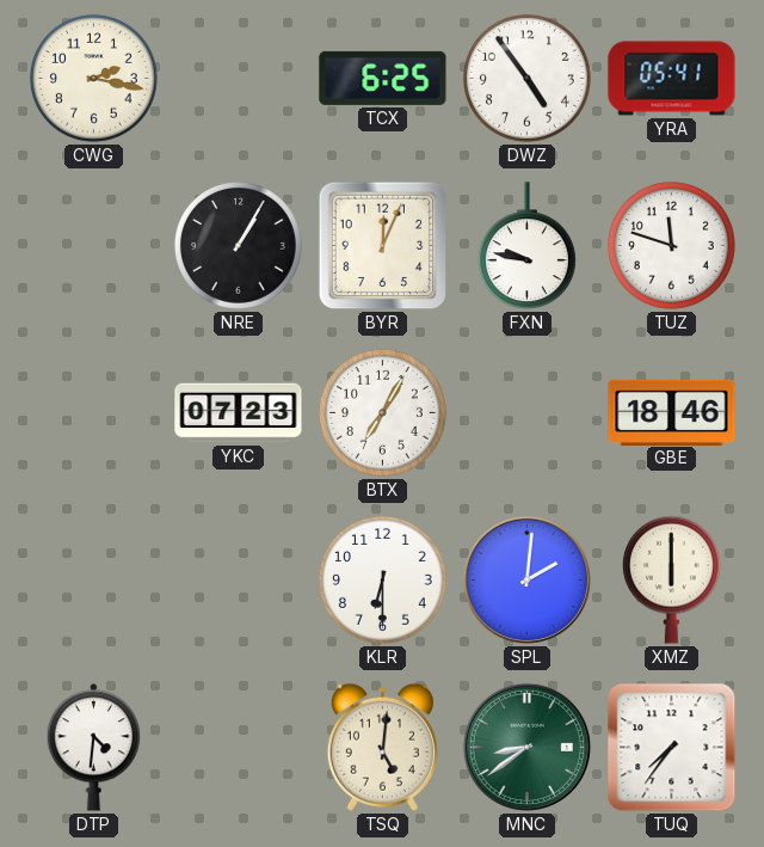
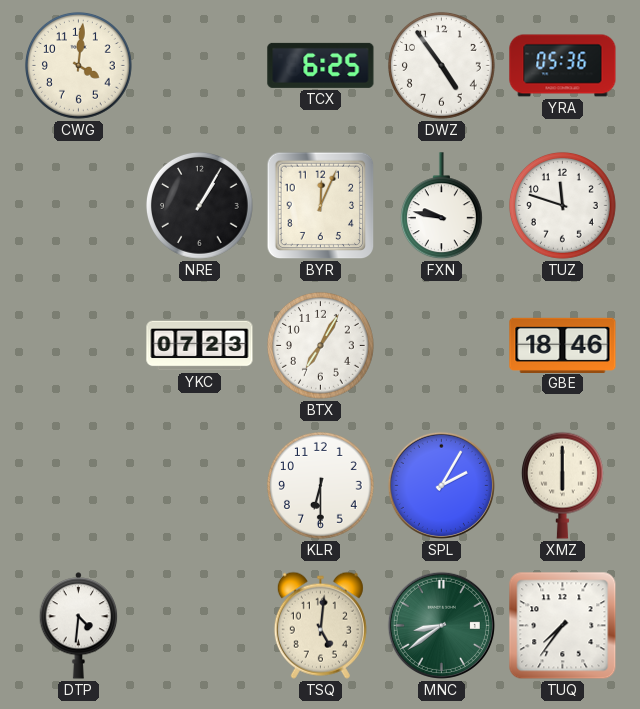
CWG: 2:17 -> 4:01 (79, 66)
YRA: 05:41 -> 05:36 (563, 66)
SPL: 2:01 -> 2:05 (441, 485)
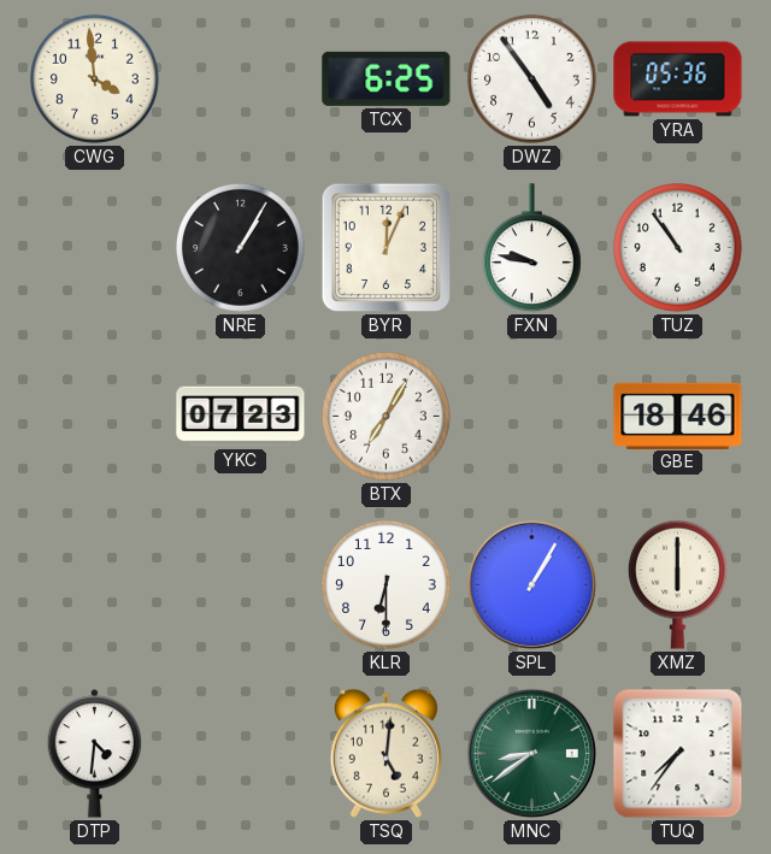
CWG: 4:01 -> 3:59 (95, 79)
TUZ: 11:48 -> 10:54 (678, 248)
SPL: 2:05 -> 1:05 (531, 584)
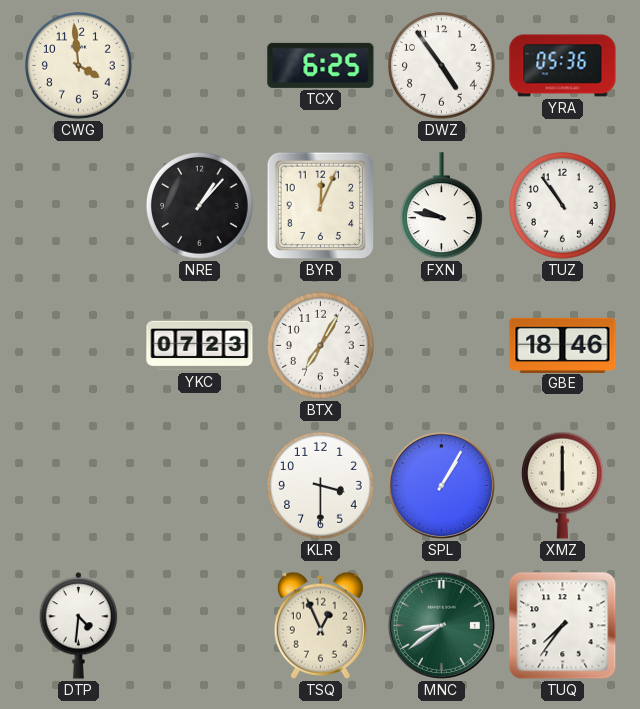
NRE: 1:05 -> 1:07 (200, 206)
KLR: 6:30 -> 3:30 (321, 486)
TSQ: 5:01 -> 12:56 (320, 625)
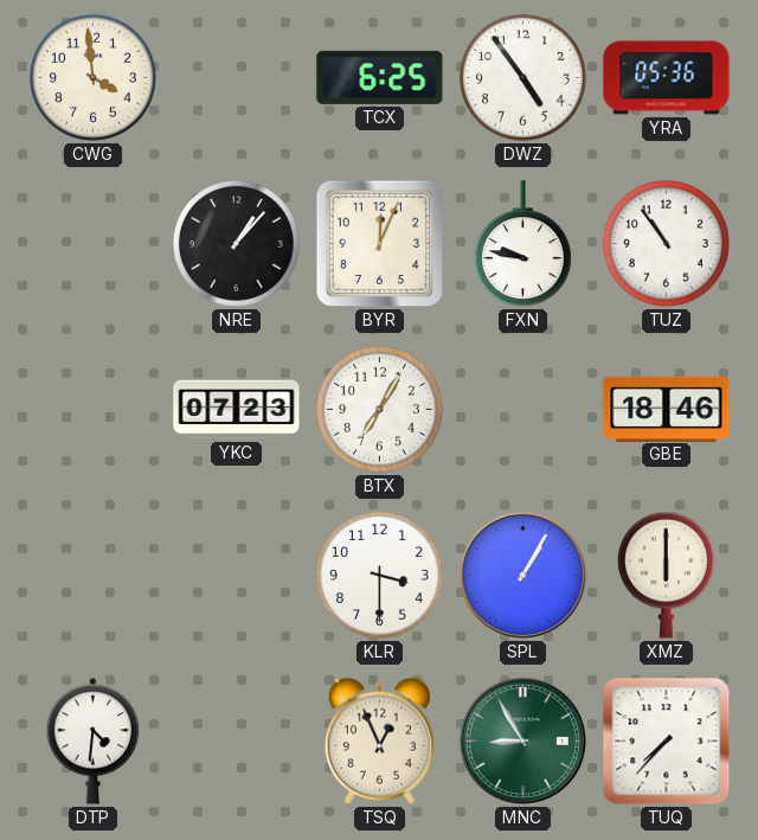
MNC: 8:39 -> 8:55 (522, 740)
TUQ: 7:36 -> 7:37 (667, 742)
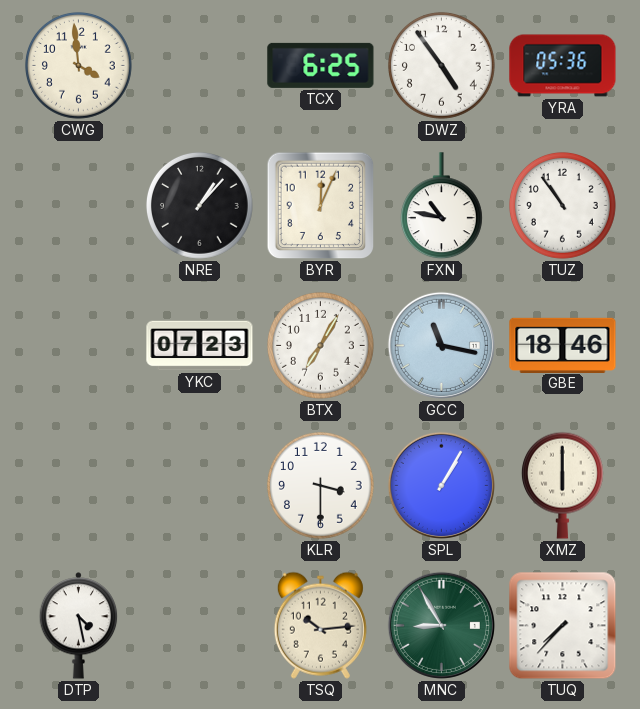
FXN: 9:47 -> 10:47 (441, 206)
GCC: none -> 11:17 (441, 345)
DTP: 4:31 -> 4:28 (79, 626)
TSQ: 12:56 -> 10:14 (320, 625)
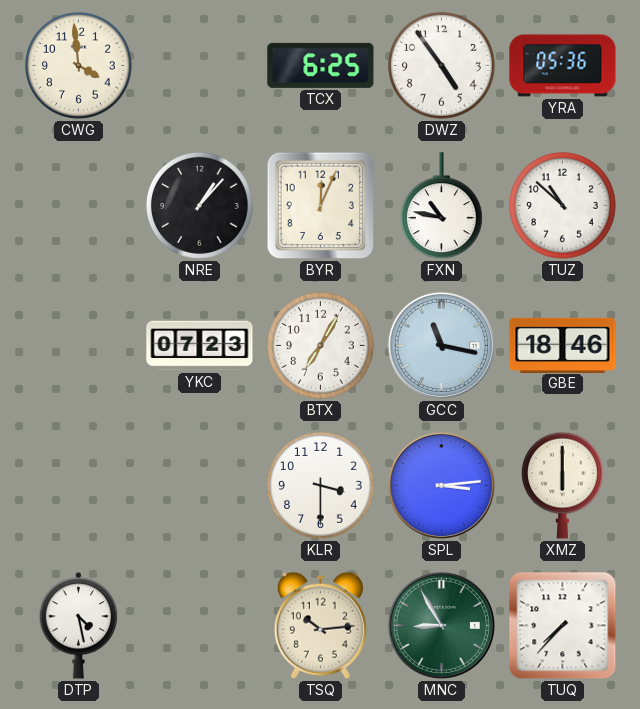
TUZ: 10:54 -> 10:52 (563, 206)
SPL: 1:05 -> 3:14 (441, 485)
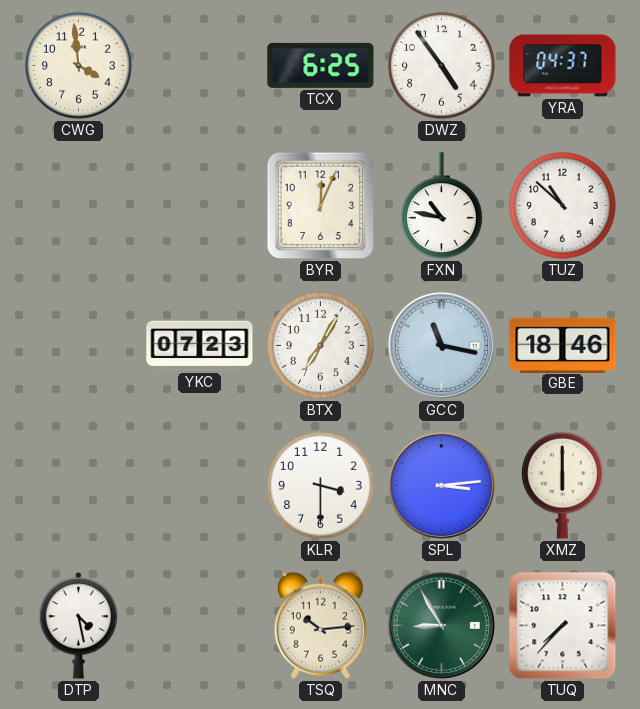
YRA: 05:36 -> 04:37 (563, 66)
NRE: 1:07 -> none (200, 206)
